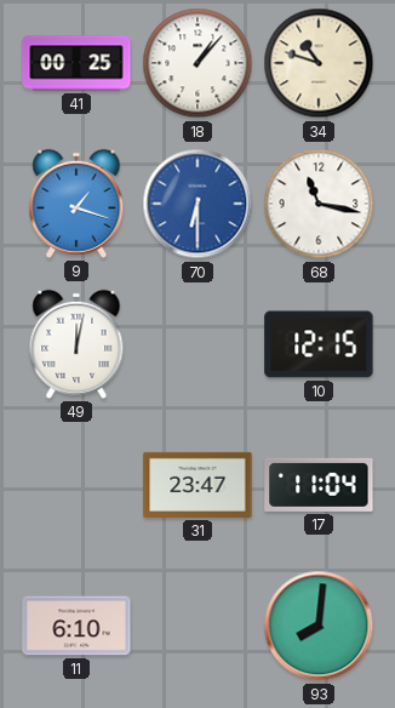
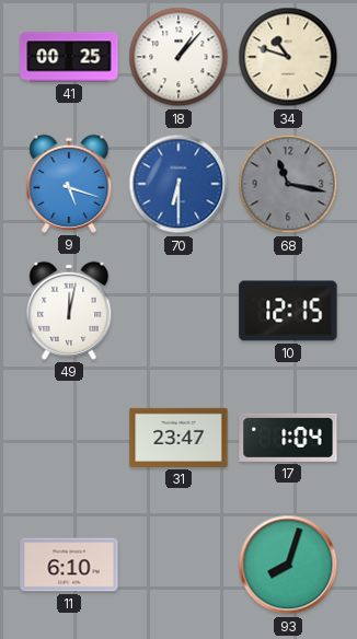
9: 1:18 -> 5:18 (69, 184)
68 dial: white -> grey (288, 184)
17: 11:04 -> 1:04 (288, 438)
93: 8:01 -> 8:03 (288, 565)
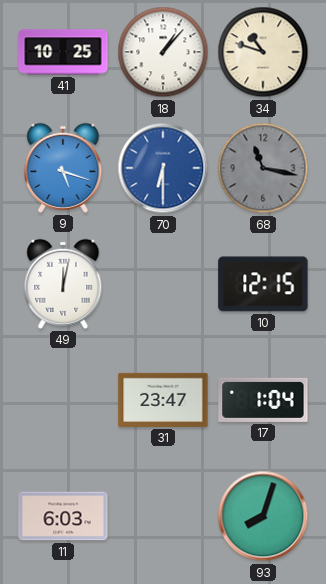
41: 00:25 -> 10:25 (63, 52)
11: 6:10 -> 6:03 (63, 516)
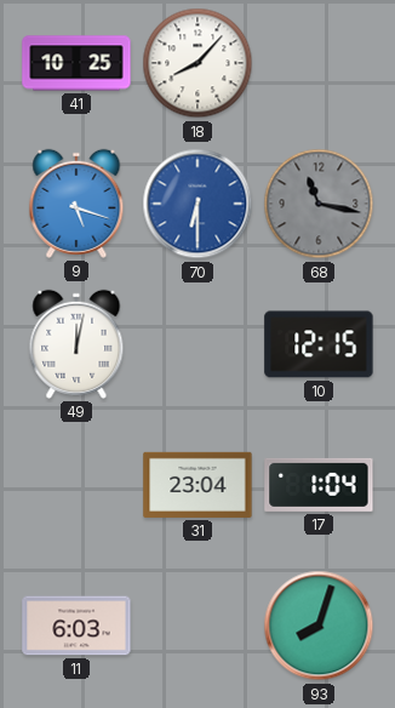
18: 1:07 -> 8:07 (198, 63)
34: 10:48 -> none (263, 52)
31: 23:47 -> 23:04 (198, 485)
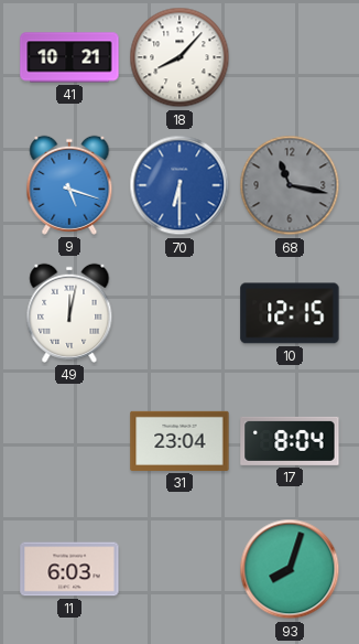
41: 10:25 -> 10:21 (69, 57)
17: 1:04 -> 8:04 (290, 441)
